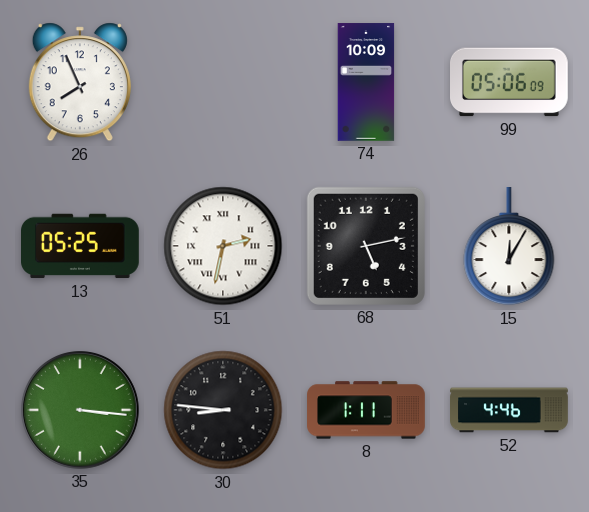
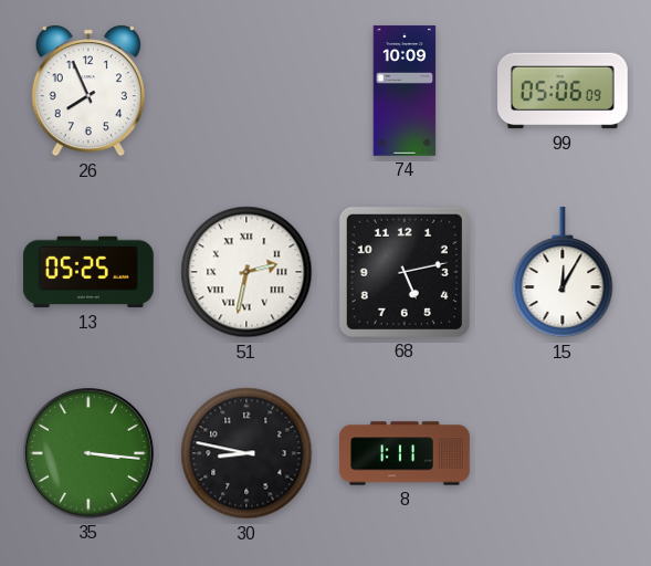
30: 8:46 -> 8:47 (246, 453)
52: 4:46 -> none (509, 410)
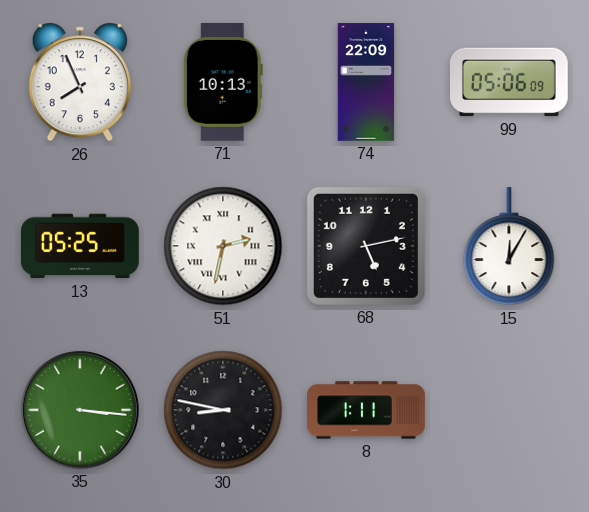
71: none -> 10:13 (223, 83)
74: 10:09 -> 22:09 (366, 82)
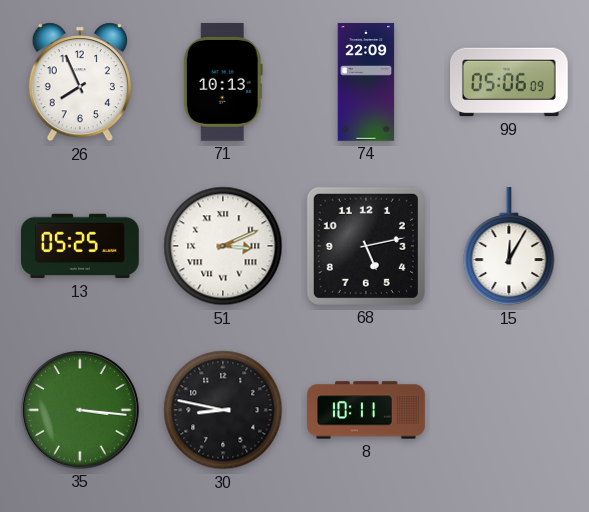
51: 2:32 -> 3:11 (223, 246)
8: 1:11 -> 10:11 (366, 410)
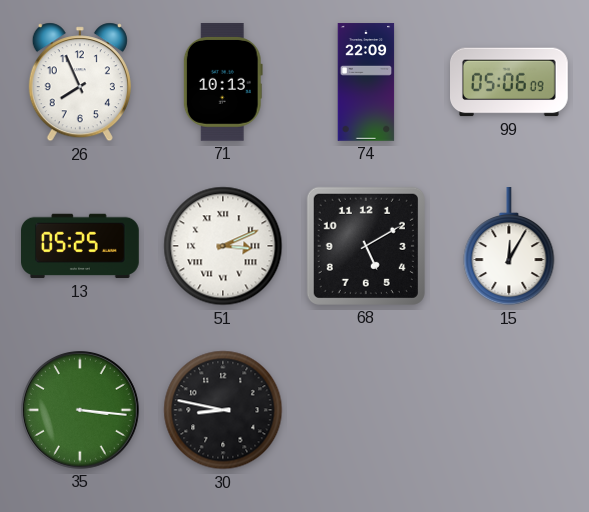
68: 5:13 -> 5:10 (366, 246)
8: 10:11 -> none (366, 410)
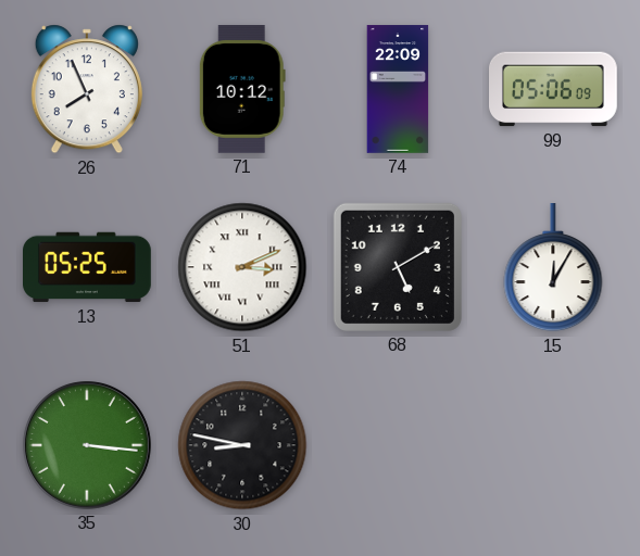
71: 10:13 -> 10:12 (242, 90)
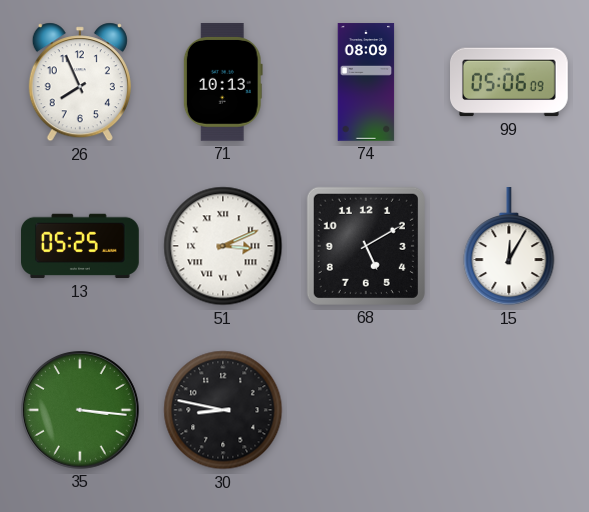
71: 10:12 -> 10:13 (223, 83)
74: 22:09 -> 08:09 (366, 82)
